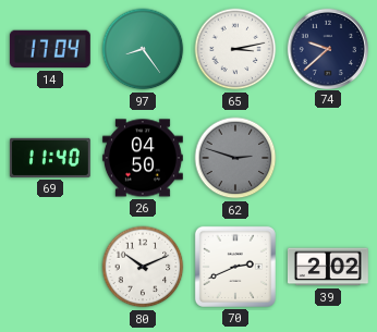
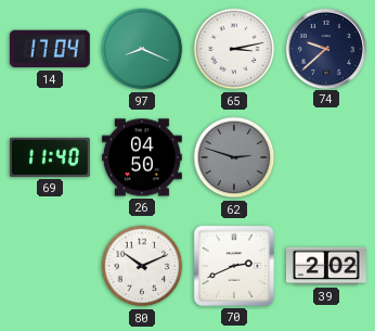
97: 8:24 -> 8:19 (142, 49)
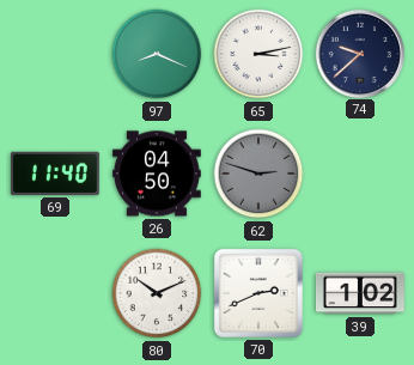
14: 17:04 -> none (50, 49)
39: 2:02 -> 1:02 (360, 293)
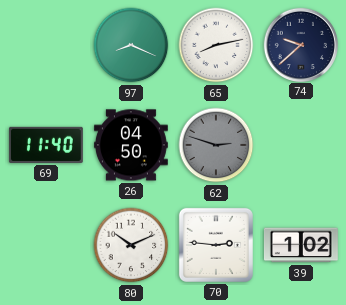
65: 3:13 -> 8:13 (216, 45)
70: 2:41 -> 2:46 (216, 245)
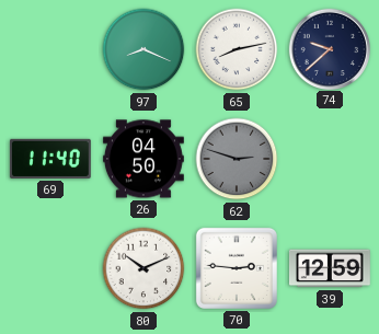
39: 1:02 -> 12:59 (330, 268)
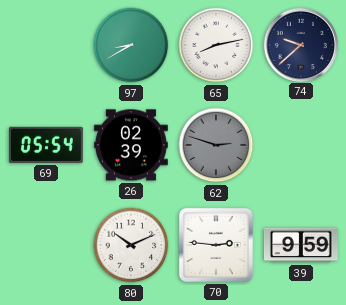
97: 8:19 -> 8:40 (131, 45)
69: 11:40 -> 05:54 (46, 145)
26: 04:50 -> 02:39 (131, 145)
39: 12:59 -> 9:59 (301, 245)
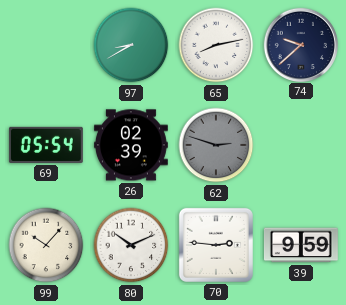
99: none -> 10:07 (46, 245)
